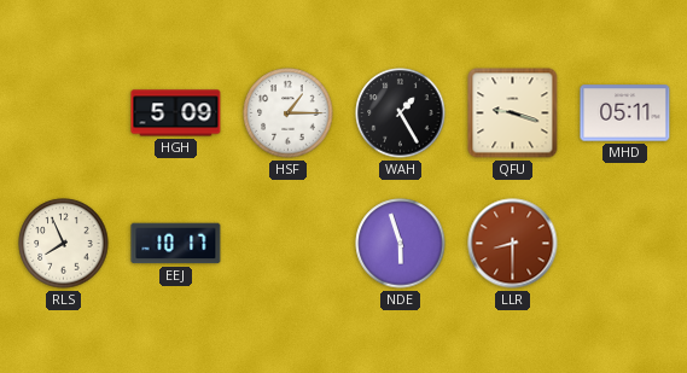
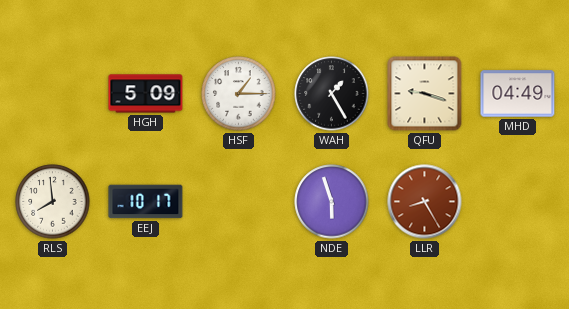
MHD: 05:11 -> 04:49 (518, 94)
RLS: 7:56 -> 7:59 (53, 202)
LLR: 8:30 -> 8:25 (425, 202)
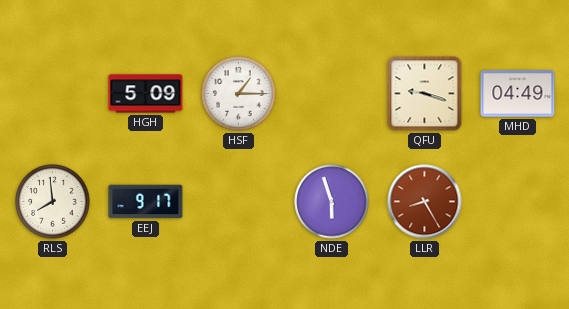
WAH: 1:25 -> none (332, 94)
EEJ: 10:17 -> 9:17 (146, 202)
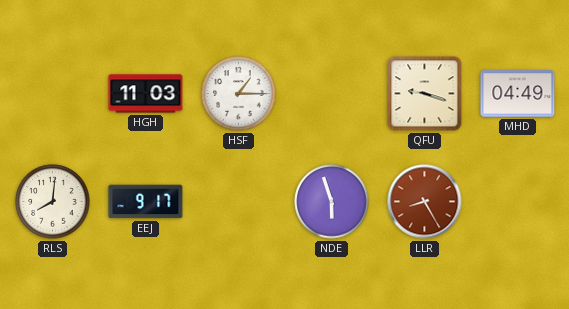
HGH: 5:09 -> 11:03 (146, 94)
RLS: 7:59 -> 8:01 (53, 202)
